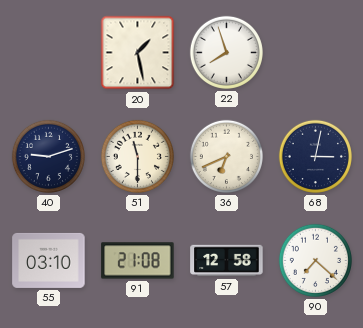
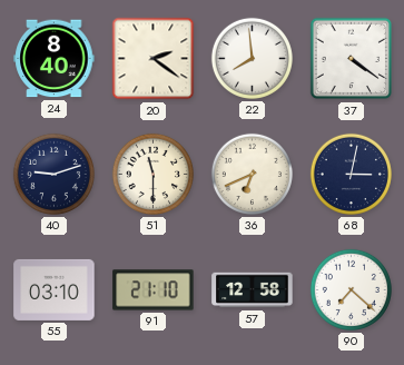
24: none -> 8:40 (55, 59)
20: 1:28 -> 2:21 (154, 59)
22: 7:57 -> 7:59 (252, 58)
37: none -> 4:21 (352, 59)
91: 21:08 -> 21:10 (154, 290)
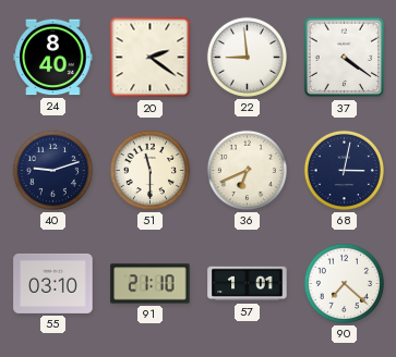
22: 7:59 -> 8:59 (247, 57)
57: 12:58 -> 1:01 (248, 284)
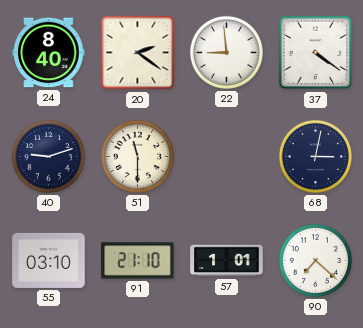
36: 6:41 -> none (247, 170)
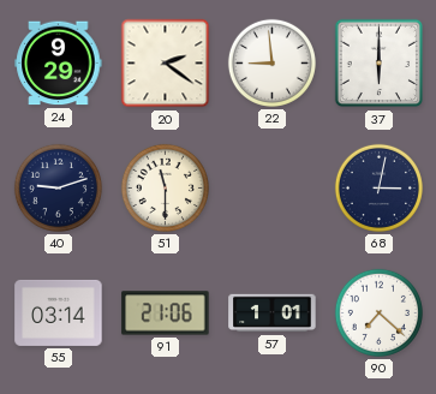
24: 8:40 -> 9:29 (59, 64)
37: 4:21 -> 6:00 (380, 64)
55: 03:10 -> 03:14 (59, 312)
91: 21:10 -> 21:06 (166, 314)
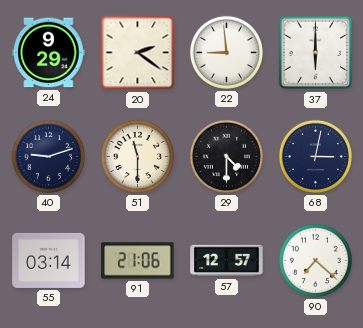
29: none -> 4:30 (226, 156)
57: 1:01 -> 12:57 (227, 261)
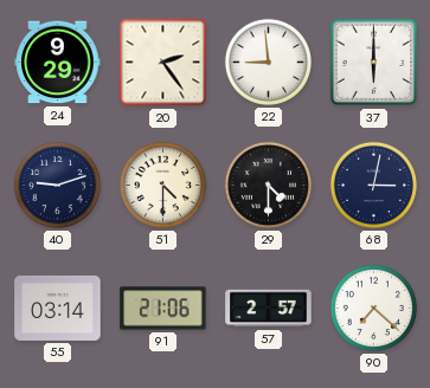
20: 2:21 -> 2:24 (163, 63)
51: 11:30 -> 4:30 (162, 185)
57: 12:57 -> 2:57 (269, 309)
